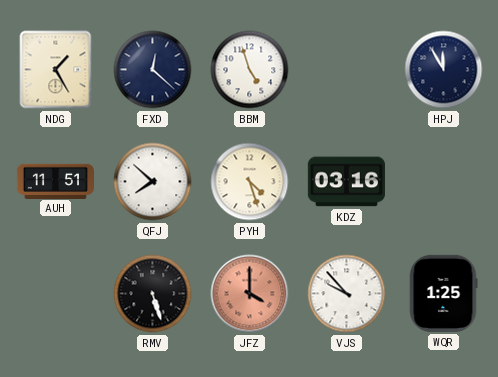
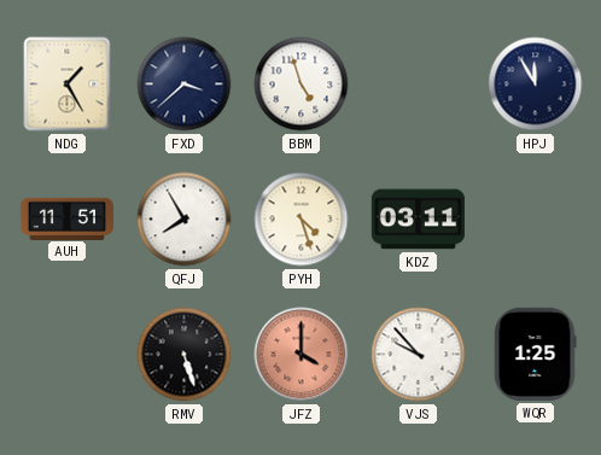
FXD: 12:22 -> 3:38 (185, 84)
QFJ: 7:52 -> 7:55 (185, 220)
KDZ: 03:16 -> 03:11 (418, 220)
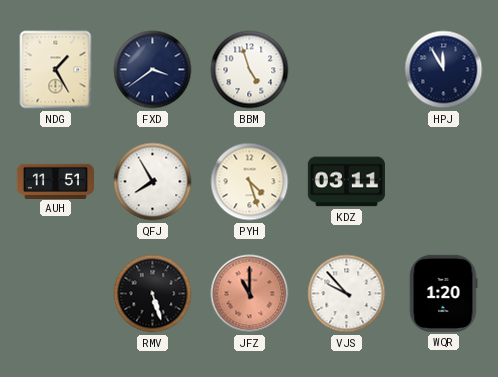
FXD: 3:38 -> 3:39 (153, 70)
JFZ: 4:00 -> 11:00 (250, 294)
WQR: 1:25 -> 1:20 (443, 293)
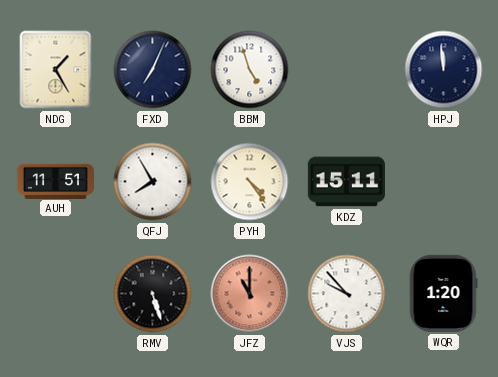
FXD: 3:39 -> 7:04 (153, 70)
HPJ: 11:55 -> 11:59 (444, 70)
PYH: 4:27 -> 4:24 (250, 182)
KDZ: 03:11 -> 15:11 (346, 182)
